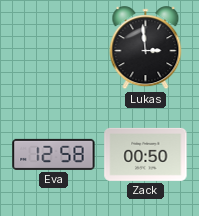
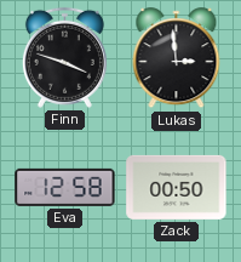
Finn: none -> 3:48 (64, 57)
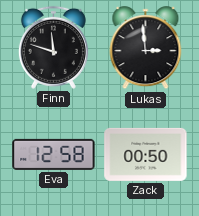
Finn: 3:48 -> 11:48 (53, 47)
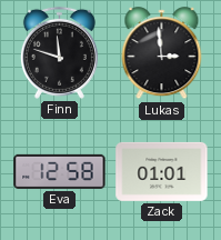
Zack: 00:50 -> 01:01 (162, 171)
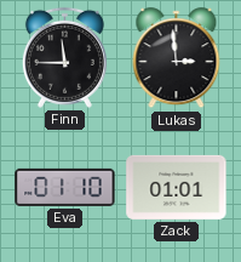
Finn: 11:48 -> 11:45 (64, 57)
Eva: 12:58 -> 01:10 (65, 187)
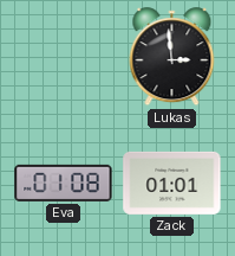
Finn: 11:45 -> none (64, 57)
Eva: 01:10 -> 01:08 (64, 183)
